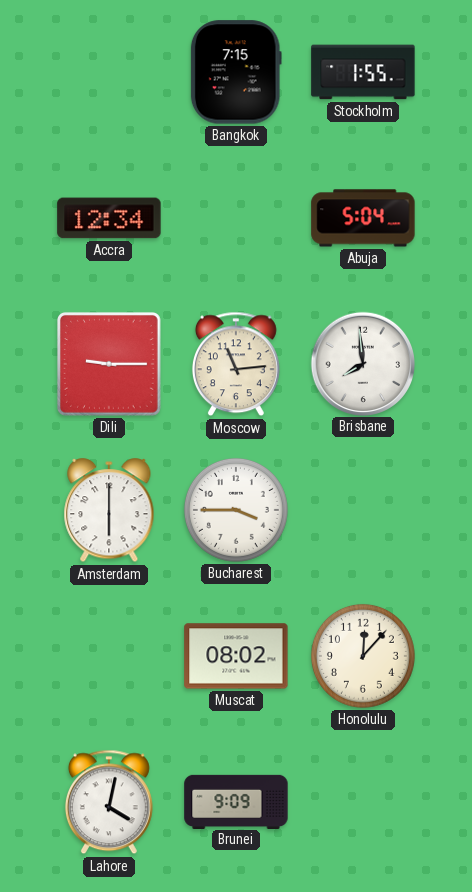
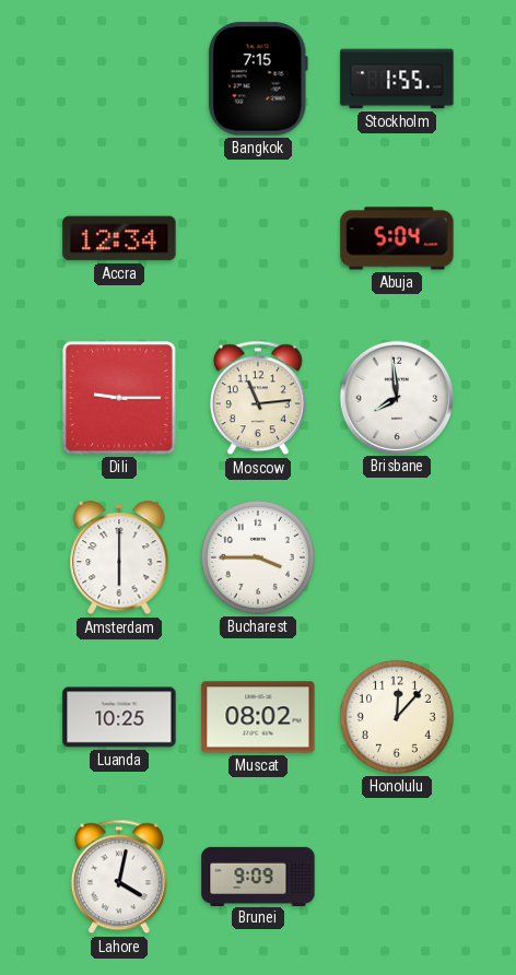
Luanda: none -> 10:25 (119, 717)
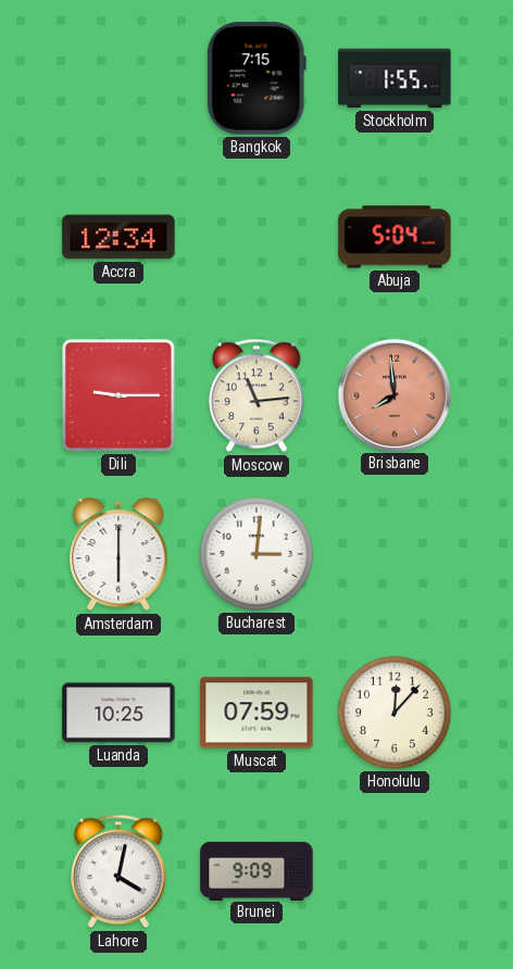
Brisbane dial: white -> salmon (393, 394)
Bucharest: 3:45 -> 3:01 (256, 554)
Muscat: 08:02 -> 07:59 (256, 713)
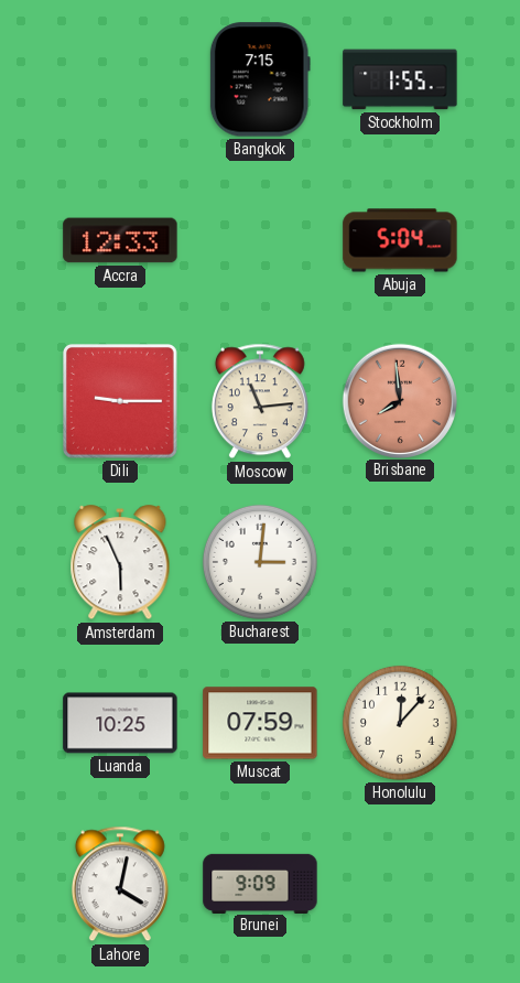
Accra: 12:34 -> 12:33 (120, 240)
Amsterdam: 6:00 -> 5:56 (120, 563)
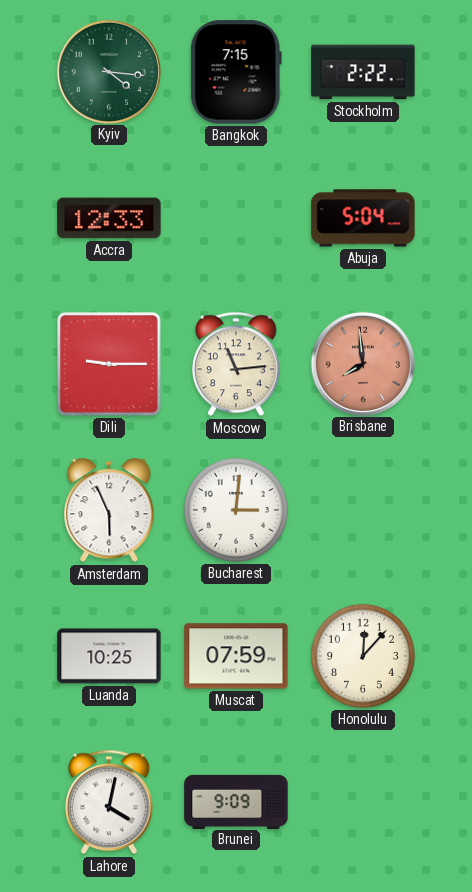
Kyiv: none -> 4:16 (108, 71)
Stockholm: 1:55 -> 2:22 (363, 72)
